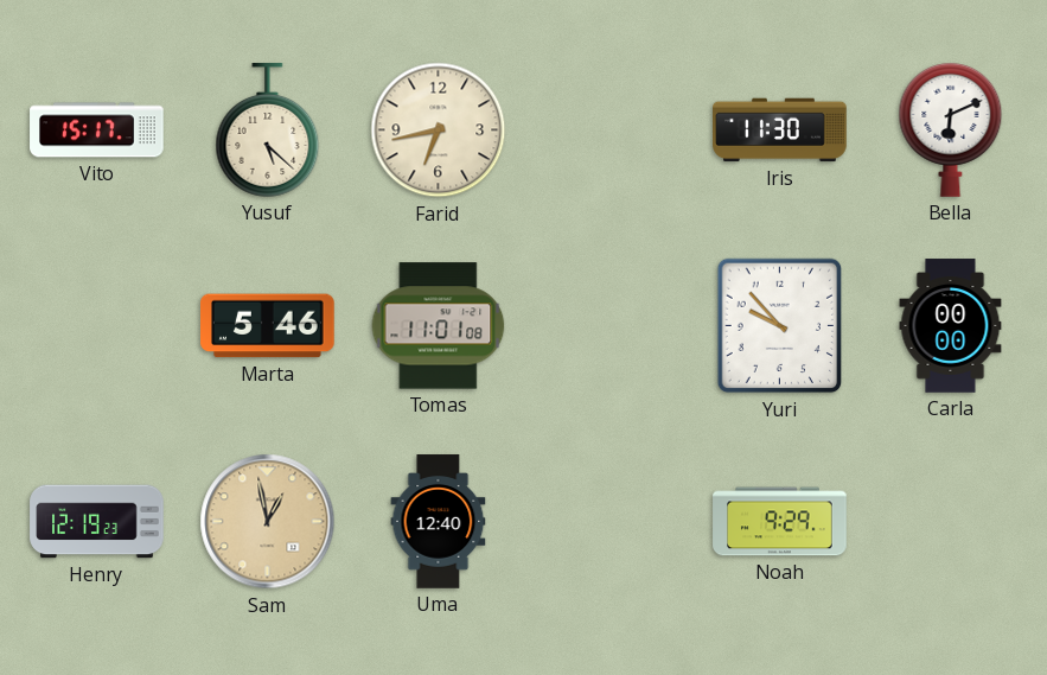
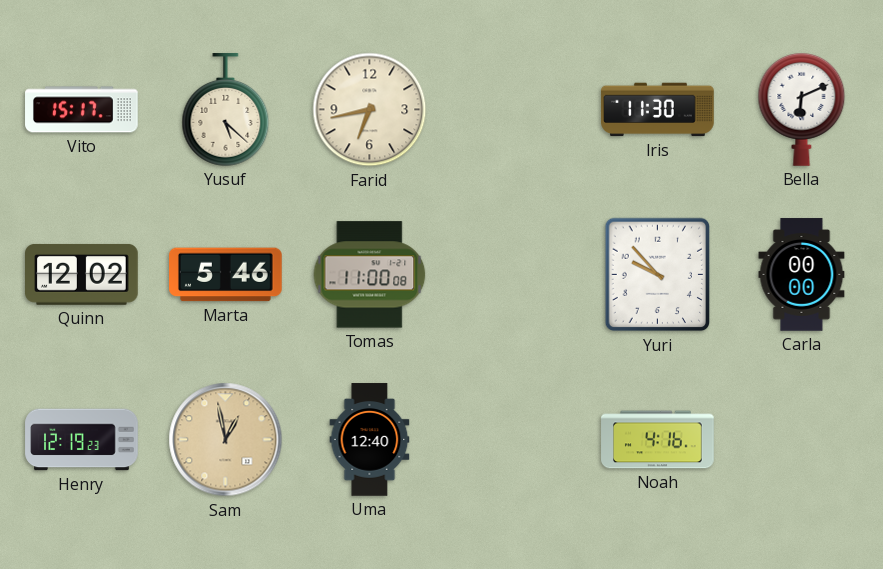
Quinn: none -> 12:02 (82, 274)
Tomas: 11:01 -> 11:00 (370, 275)
Noah: 9:29 -> 4:16 (658, 440)
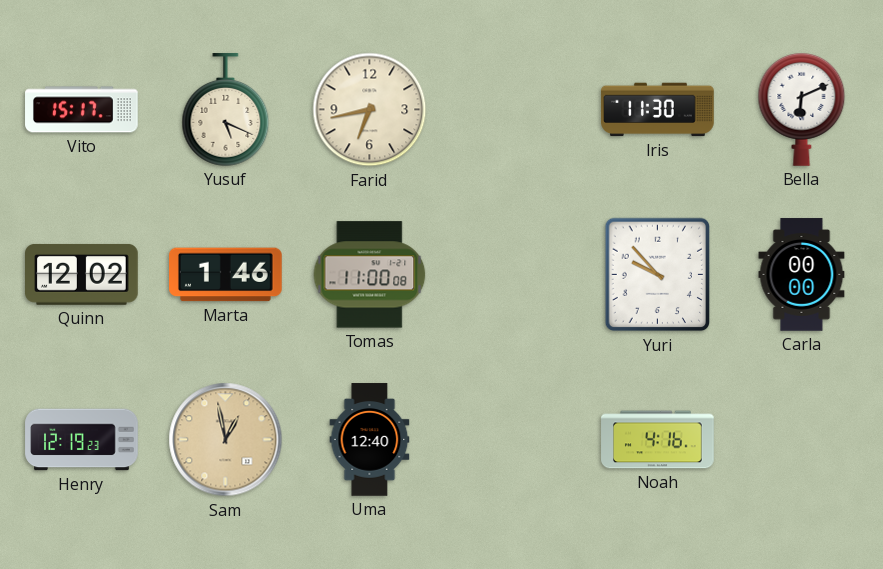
Yusuf: 5:22 -> 5:19 (226, 110)
Marta: 5:46 -> 1:46 (226, 275)
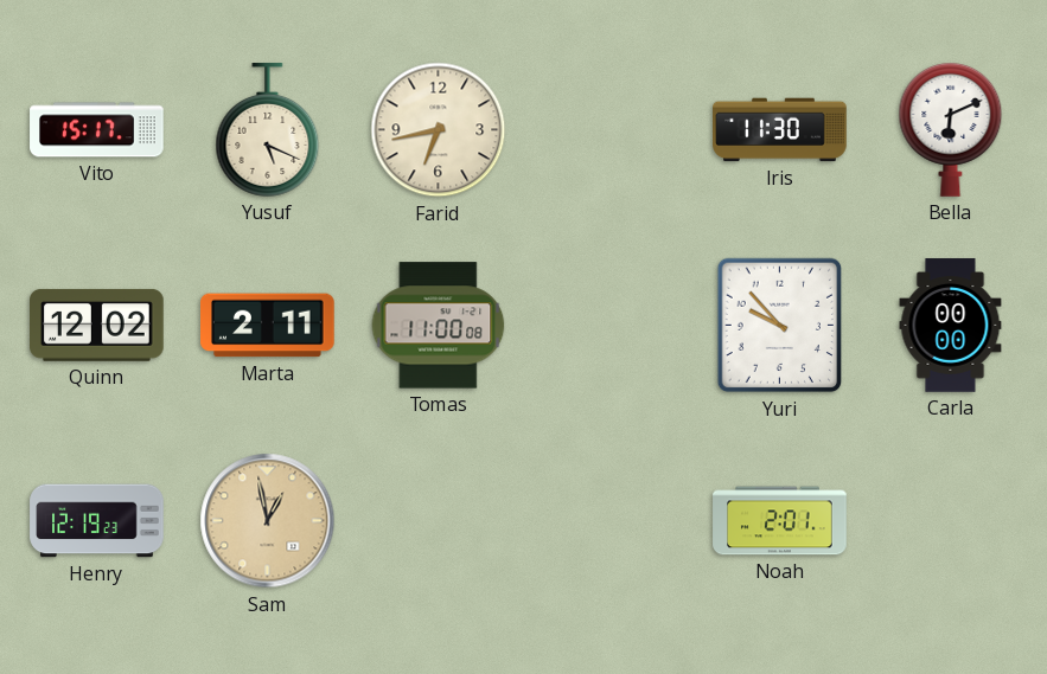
Marta: 1:46 -> 2:11 (268, 326)
Uma: 12:40 -> none (370, 440)
Noah: 4:16 -> 2:01 (780, 521)
